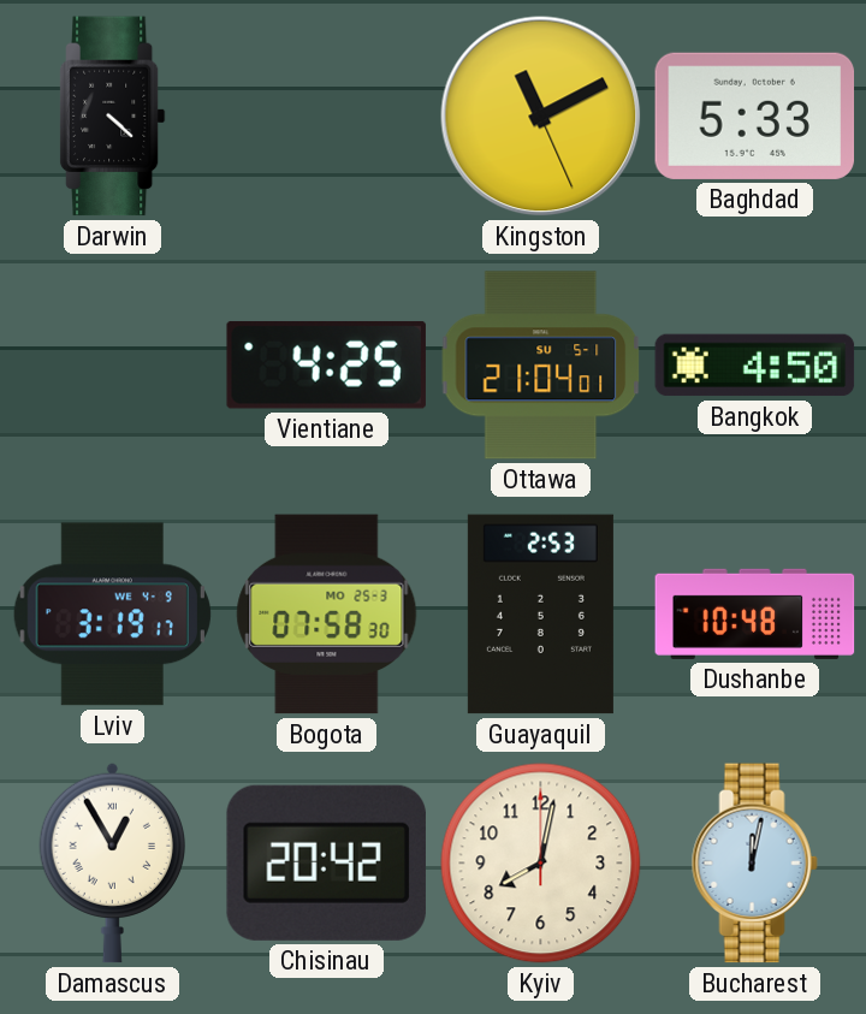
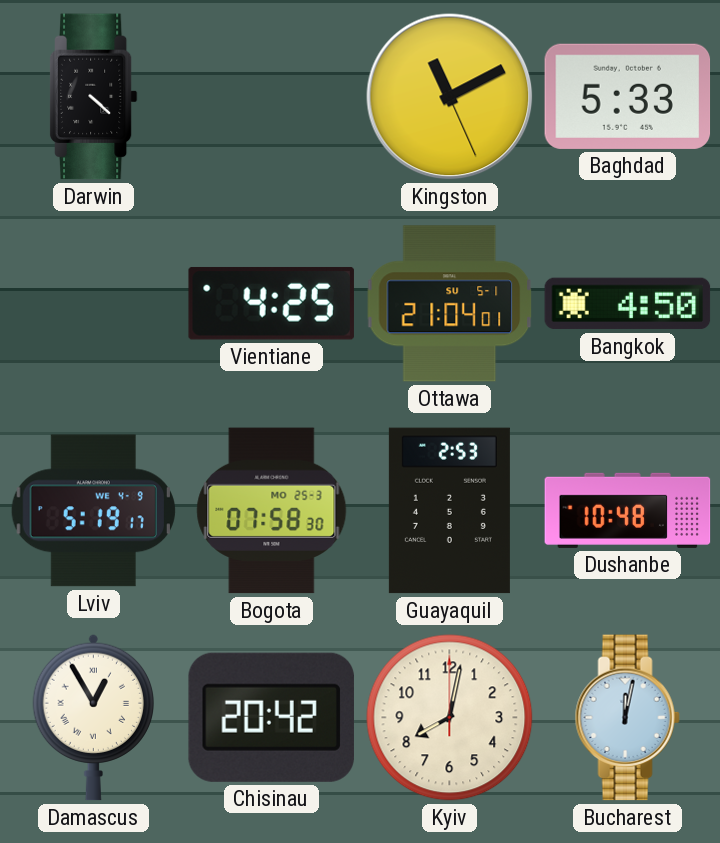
Lviv: 3:19 -> 5:19 (93, 511)
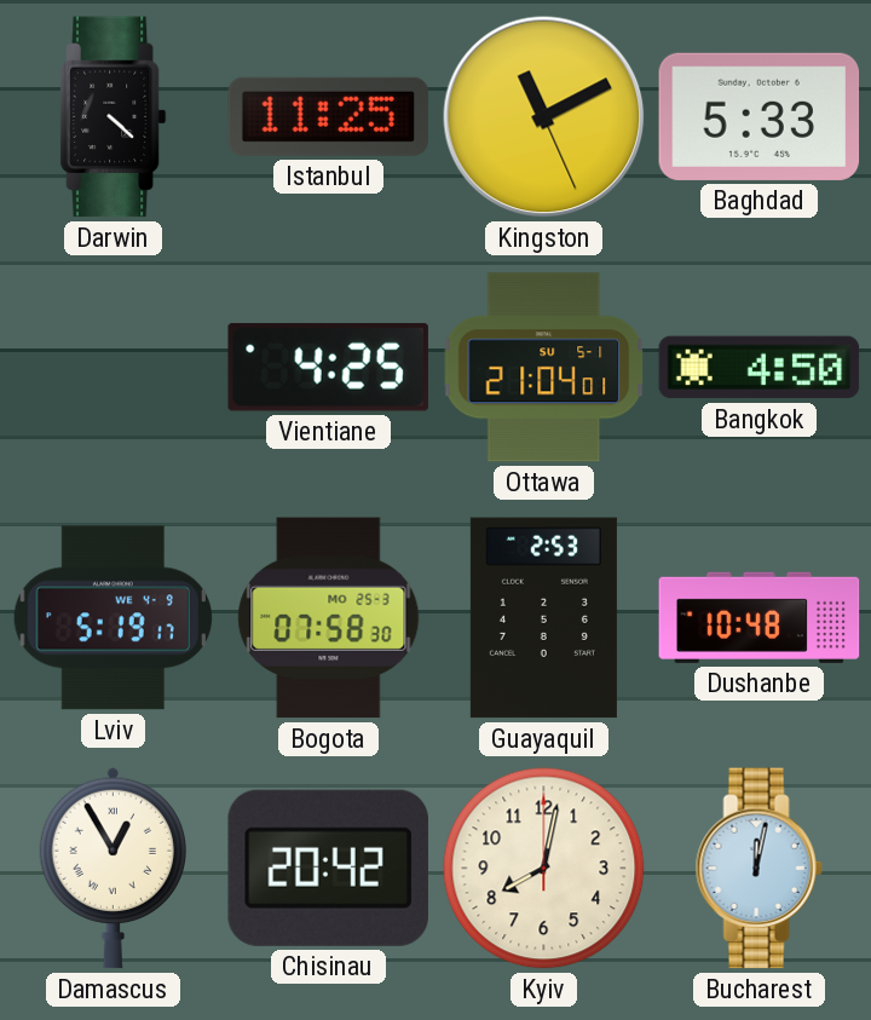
Istanbul: none -> 11:25 (329, 116)
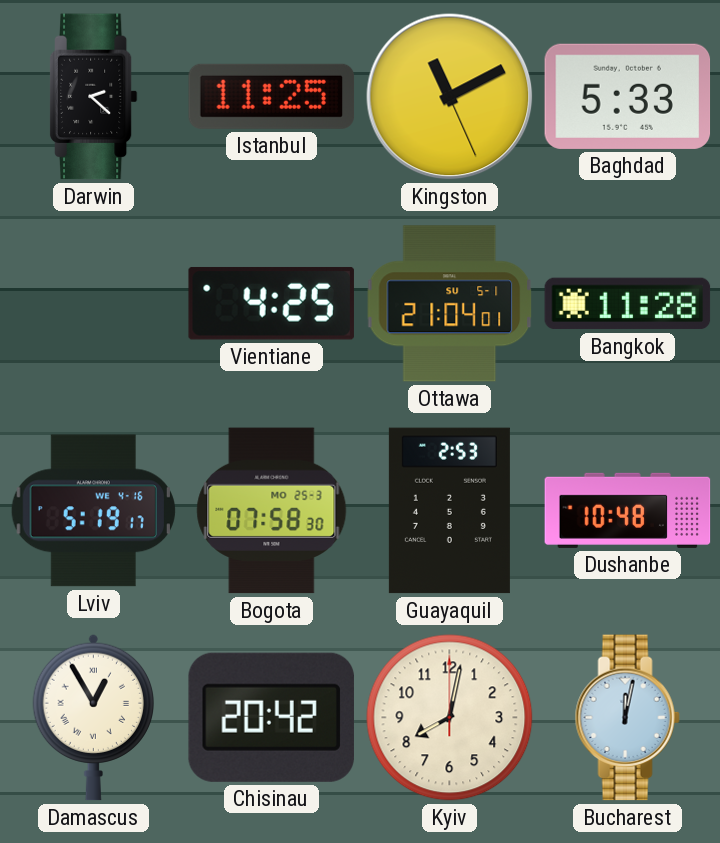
Darwin: 4:22 -> 2:22 (93, 97)
Bangkok: 4:50 -> 11:28 (628, 304)
Lviv date: WE 4-9 -> WE 4-16 (93, 511)
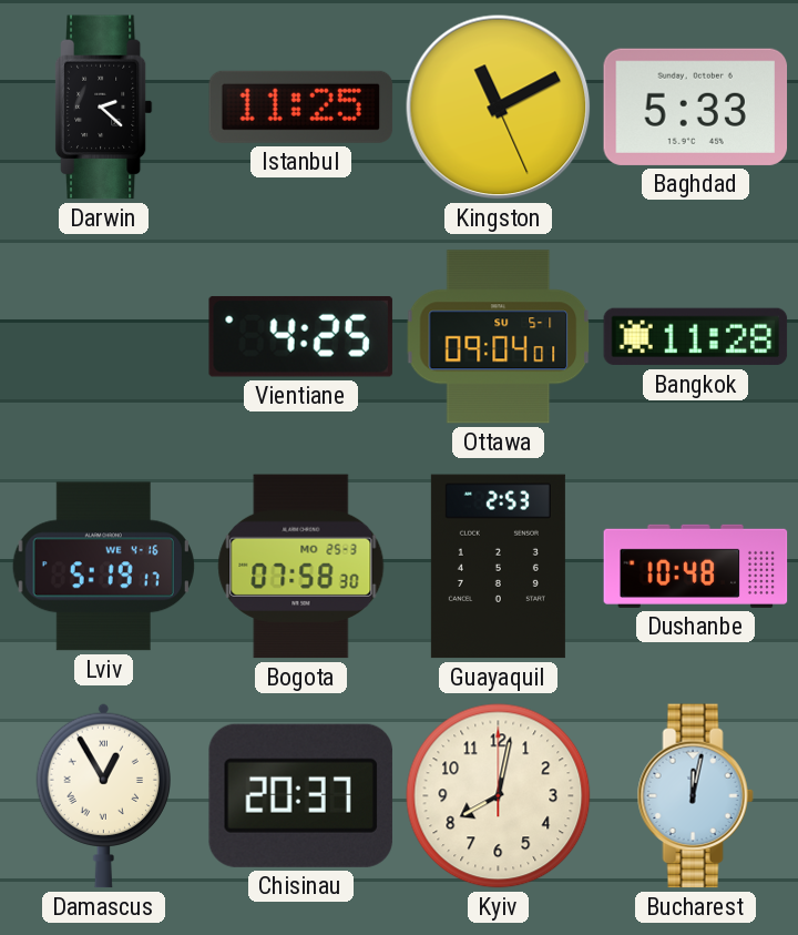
Ottawa: 21:04 -> 09:04 (499, 337)
Chisinau: 20:42 -> 20:37 (300, 795)
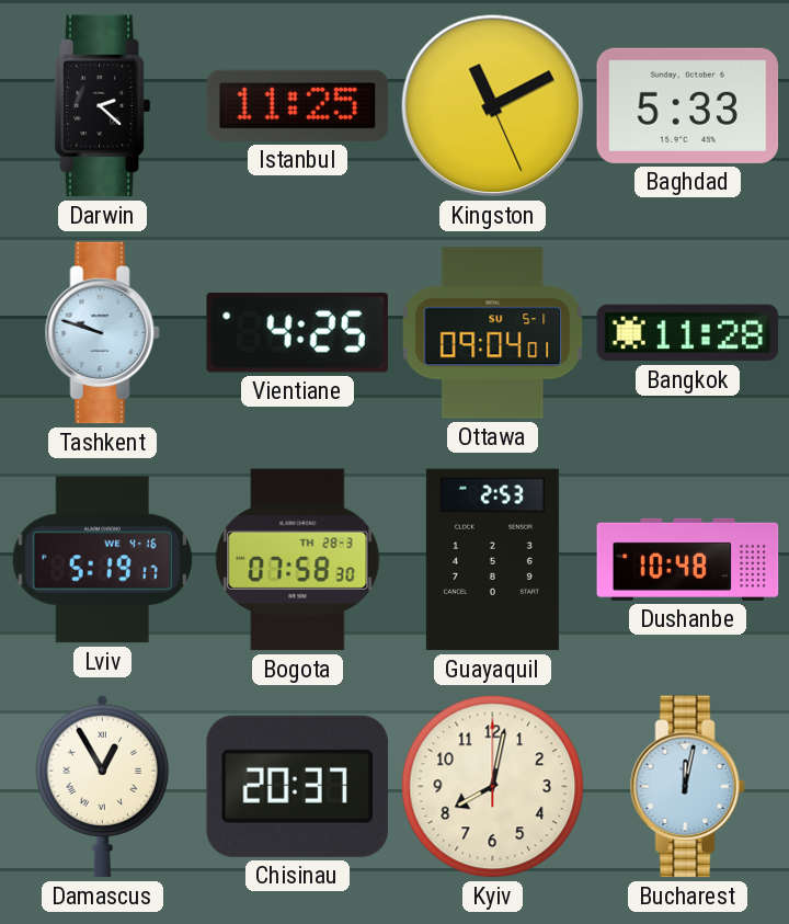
Tashkent: none -> 9:48 (102, 333)
Bogota date: MO 25-3 -> TH 28-3 (298, 560)
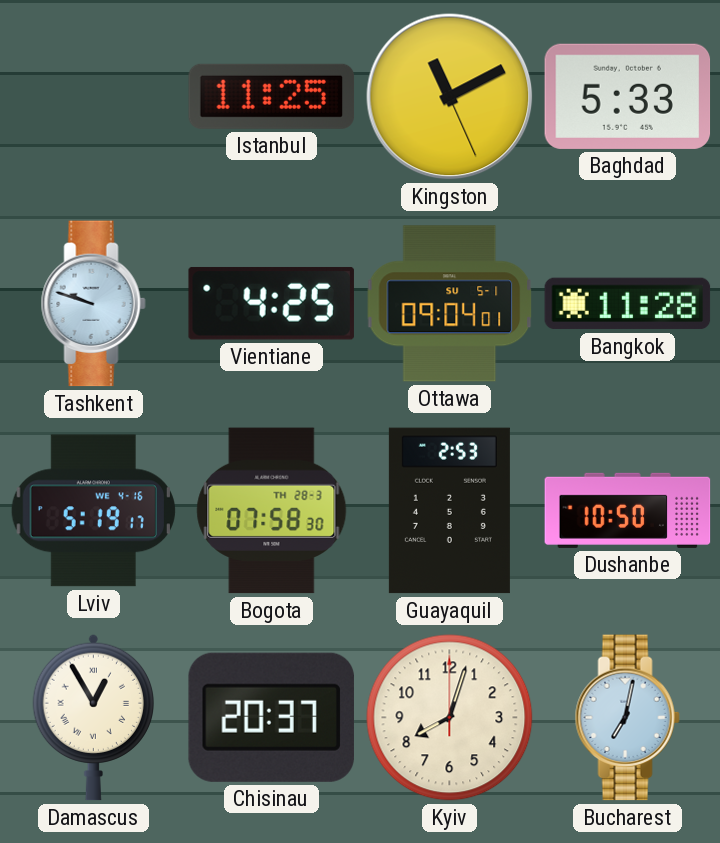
Darwin: 2:22 -> none (102, 106)
Dushanbe: 10:48 -> 10:50 (628, 510)
Kyiv: 8:02 -> 8:03 (450, 718)
Bucharest: 12:02 -> 7:02 (627, 718)
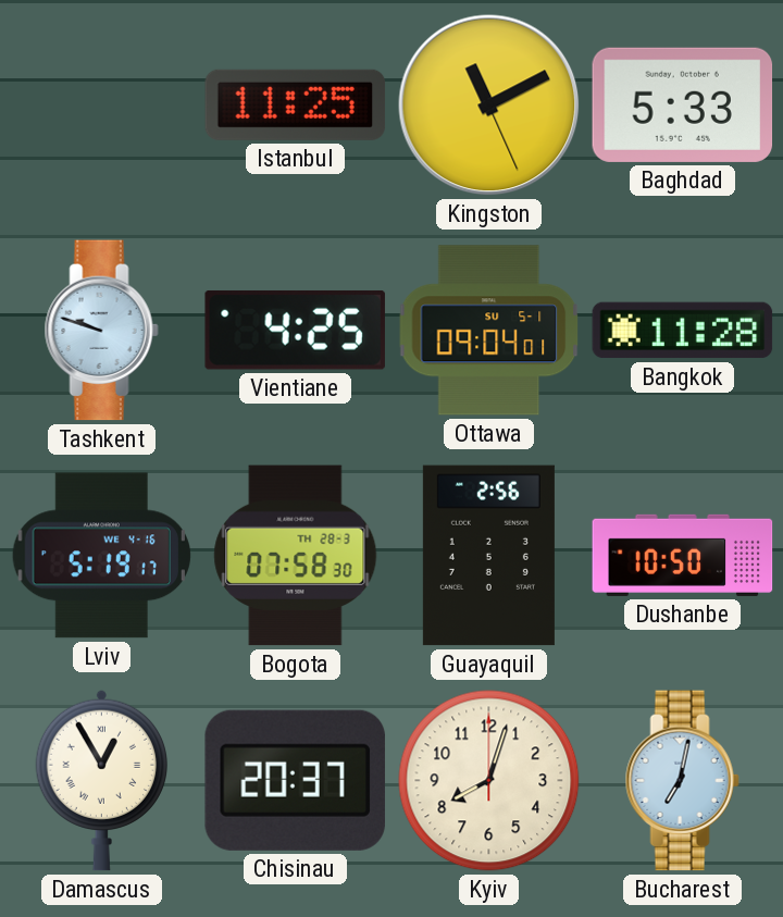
Guayaquil: 2:53 -> 2:56 (488, 556)
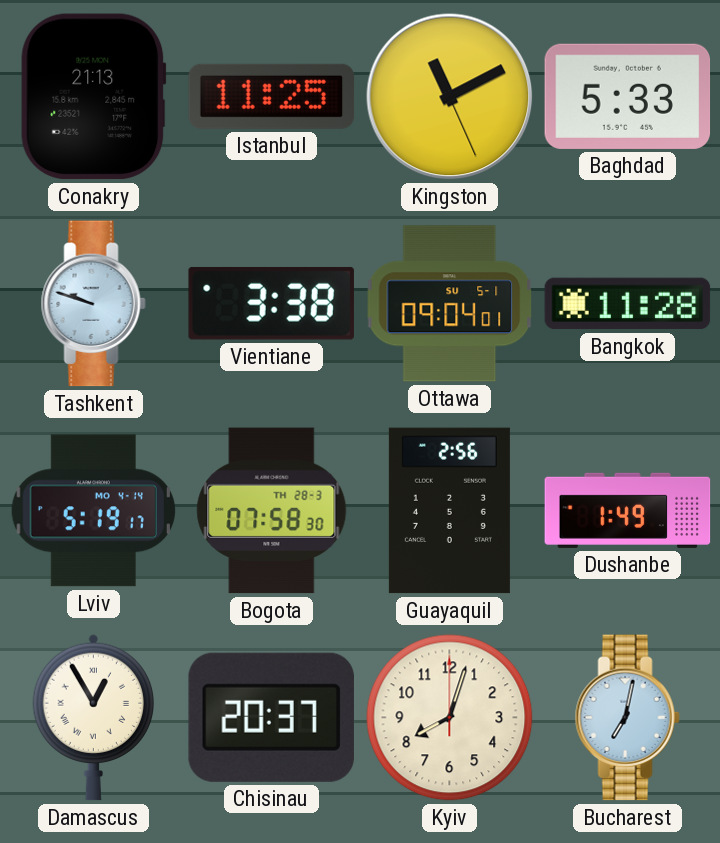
Conakry: none -> 21:13 (94, 97)
Vientiane: 4:25 -> 3:38 (271, 303)
Lviv date: WE 4-16 -> MO 4-14 (93, 511)
Dushanbe: 10:50 -> 1:49 (628, 510)
